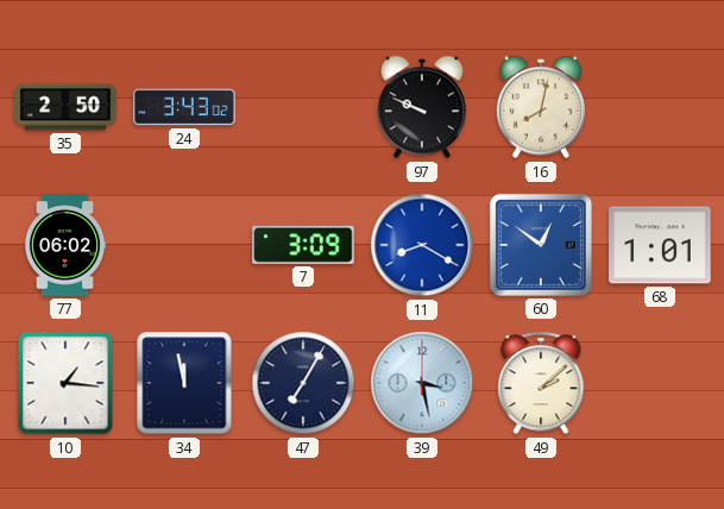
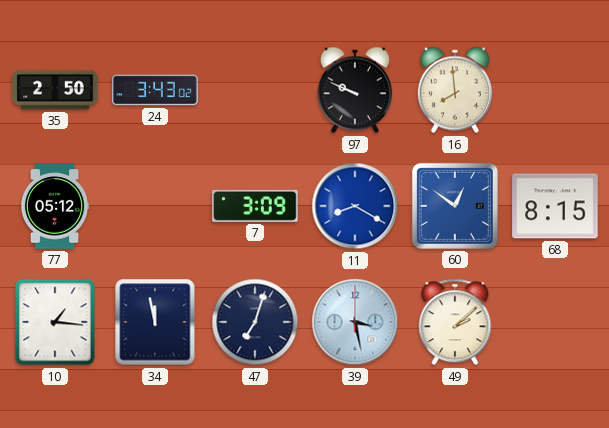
16: 8:02 -> 7:59 (455, 90)
77: 06:02 -> 05:12 (55, 206)
68: 1:01 -> 8:15 (555, 206)
47: 7:05 -> 7:03 (255, 322)
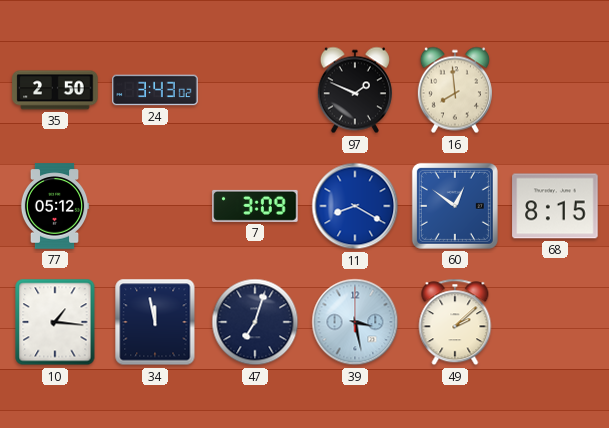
97: 9:49 -> 1:49 (355, 90)
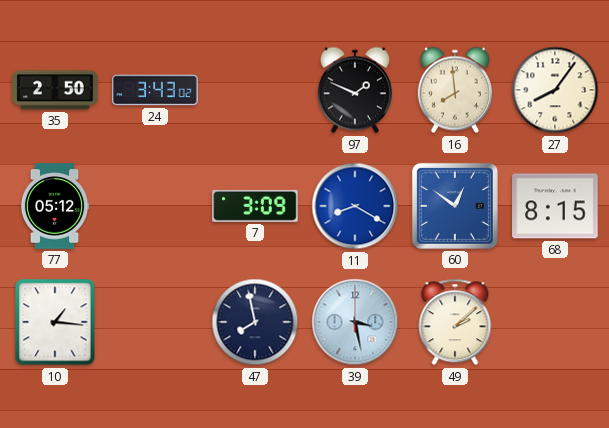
27: none -> 8:06 (555, 90)
34: 11:58 -> none (155, 322)
47: 7:03 -> 7:58 (255, 322)
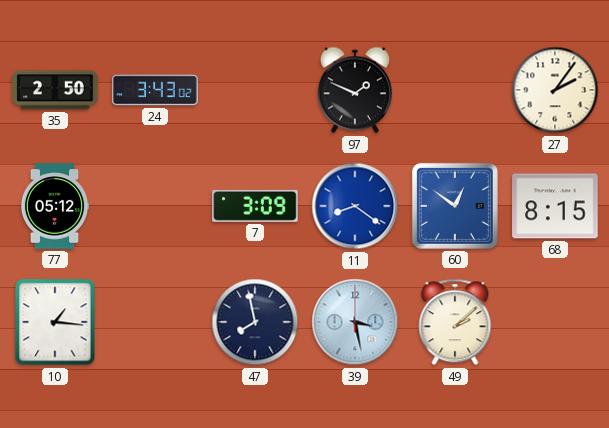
16: 7:59 -> none (455, 90)
27: 8:06 -> 2:06 (555, 90)
11: 8:20 -> 8:21 (355, 206)
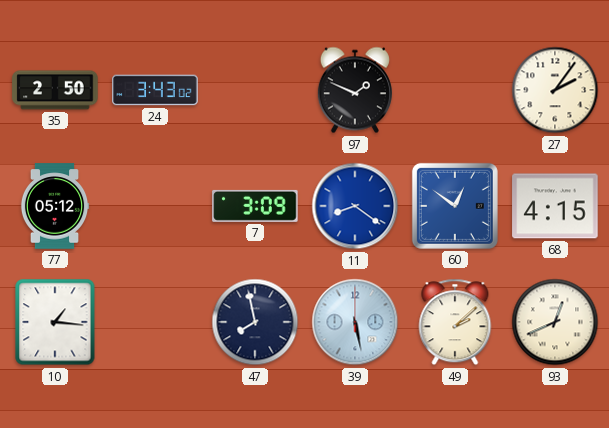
68: 8:15 -> 4:15 (555, 206)
39: 3:28 -> 5:28 (355, 322)
93: none -> 12:41 (555, 322)
